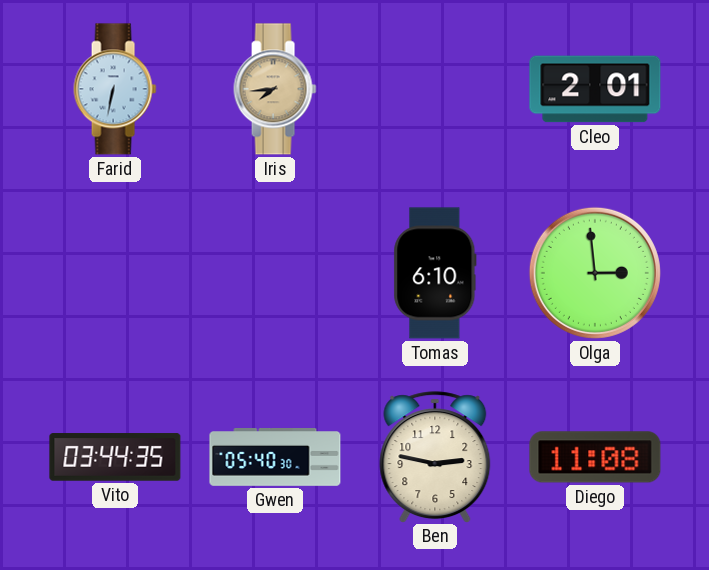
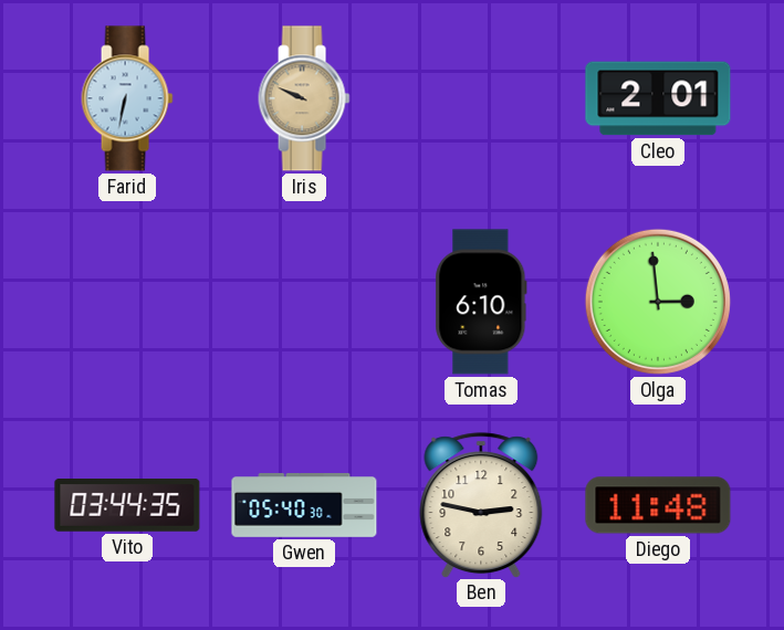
Iris: 7:44 -> 9:49 (304, 98)
Diego: 11:08 -> 11:48 (658, 505)
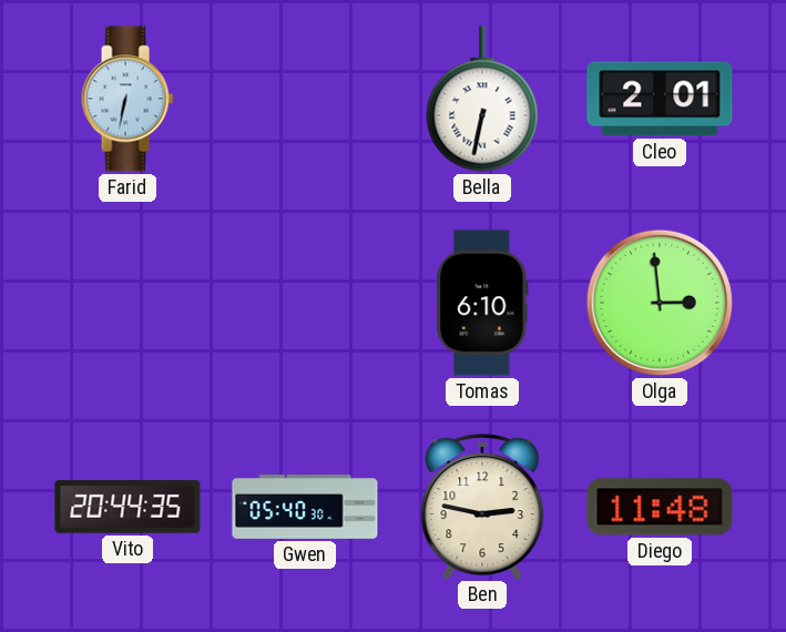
Iris: 9:49 -> none (304, 98)
Bella: none -> 6:32 (482, 99)
Vito: 03:44 -> 20:44 (127, 507)
